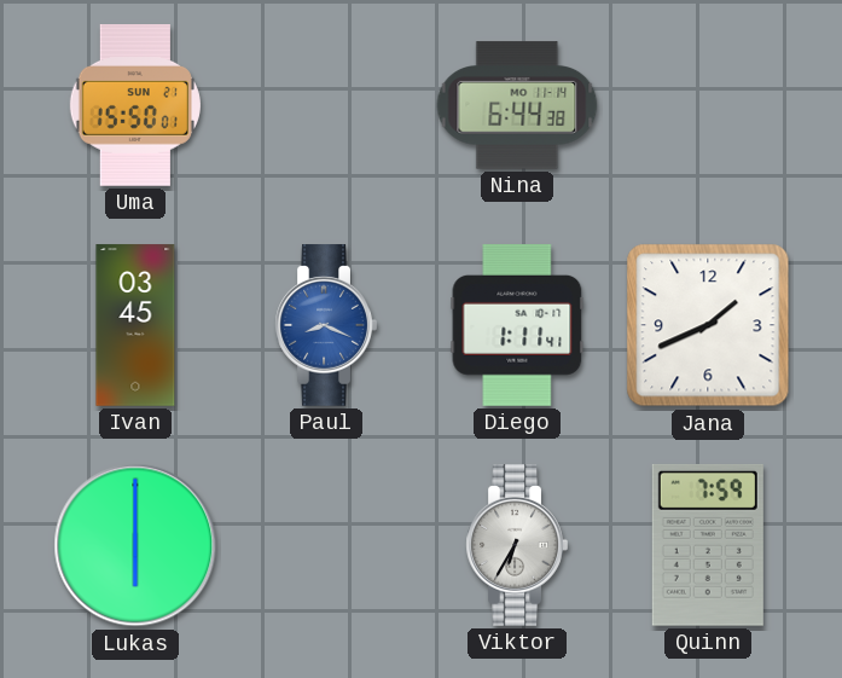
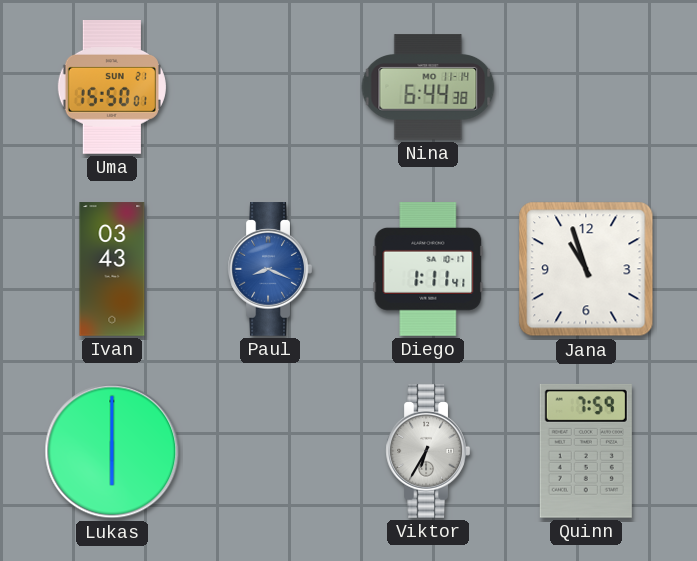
Ivan: 03:45 -> 03:43 (112, 269)
Jana: 1:41 -> 10:57 (586, 269)
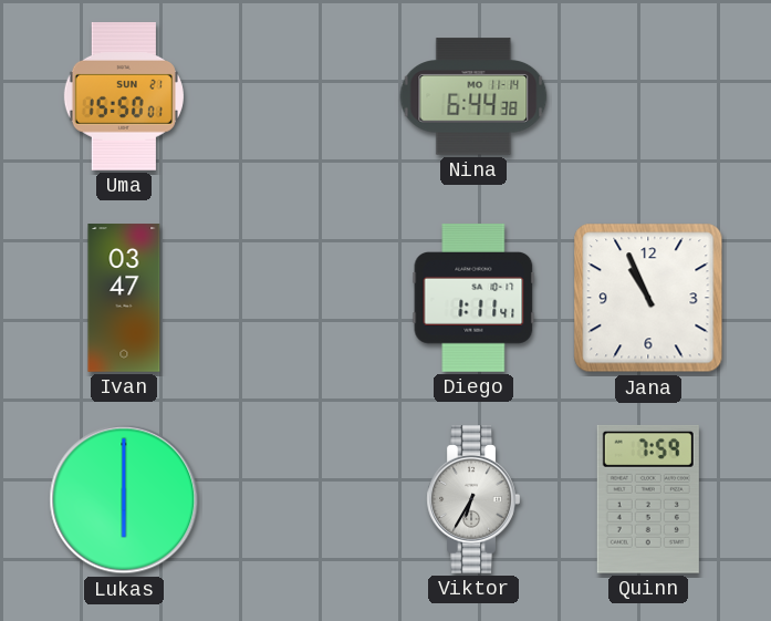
Ivan: 03:43 -> 03:47 (124, 298)
Paul: 8:19 -> none (270, 269)
Jana: 10:57 -> 10:56 (648, 298)
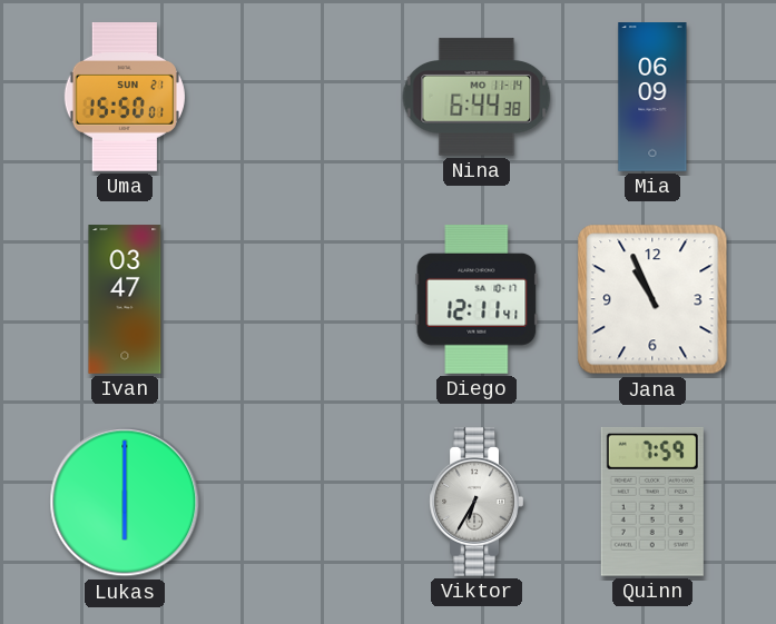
Mia: none -> 06:09 (652, 97)
Diego: 1:11 -> 12:11 (477, 300)
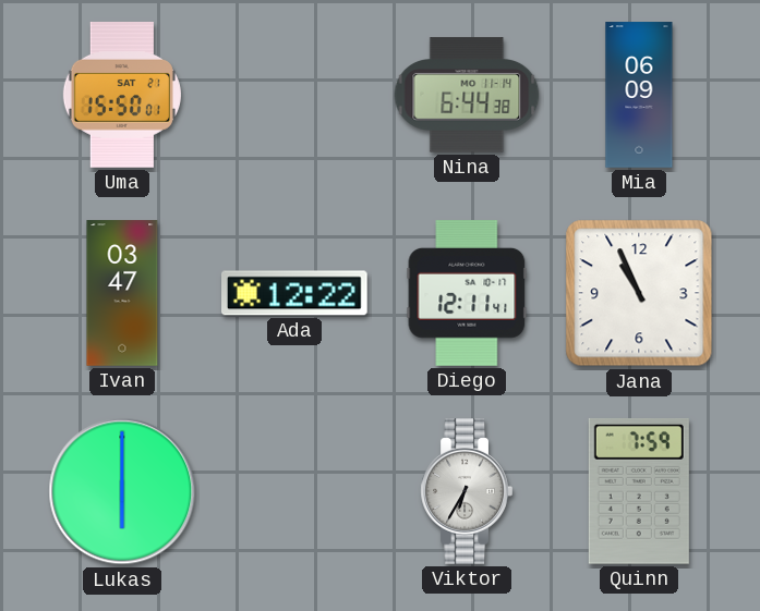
Uma date: SUN 21 -> SAT 21 (122, 96)
Ada: none -> 12:22 (295, 293)
